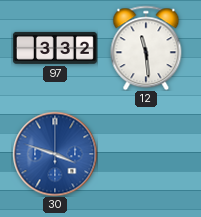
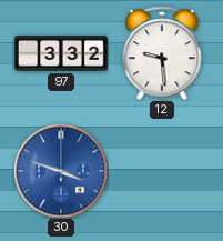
12: 11:29 -> 9:29 (162, 53)
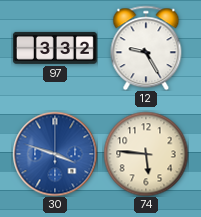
12: 9:29 -> 9:25 (146, 48)
74: none -> 5:46 (146, 154)
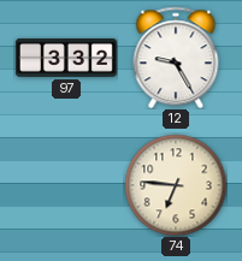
30: 3:48 -> none (55, 154)
74: 5:46 -> 6:46 (176, 185)
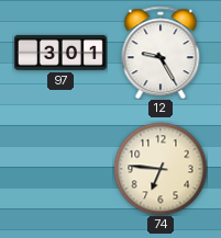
97: 3:32 -> 3:01 (60, 53)
